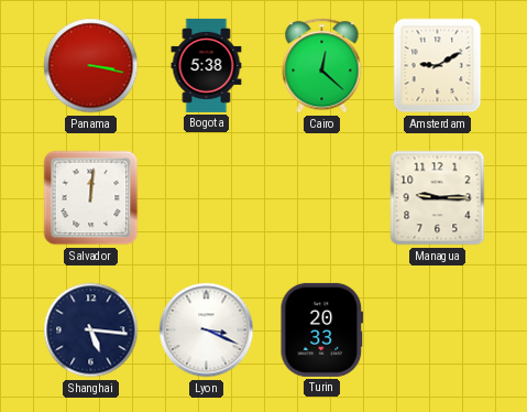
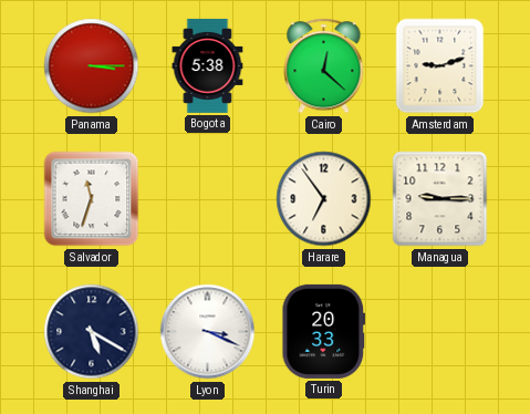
Panama: 3:17 -> 3:15 (92, 66)
Amsterdam: 9:10 -> 9:12 (440, 66)
Salvador: 12:01 -> 11:33 (92, 199)
Harare: none -> 6:54 (324, 199)
Shanghai: 5:16 -> 5:20 (92, 332)
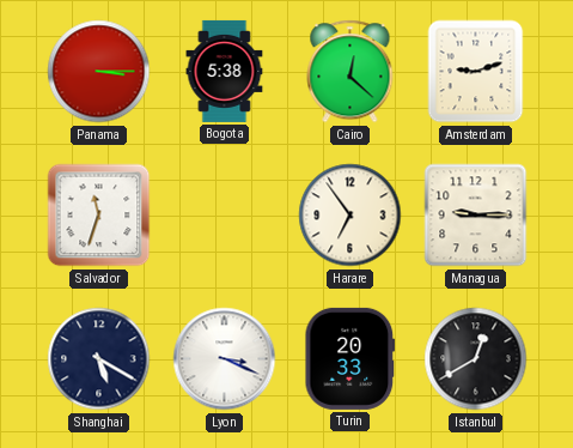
Istanbul: none -> 12:40 (476, 359)
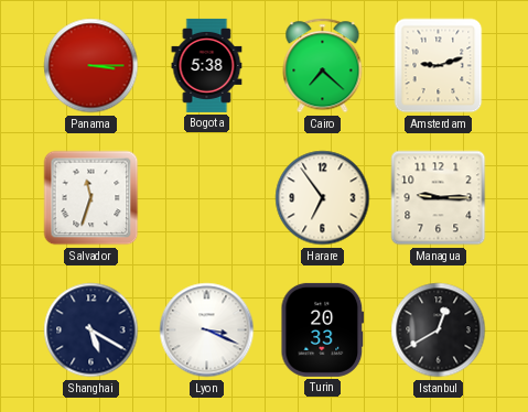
Cairo: 12:22 -> 7:22 (323, 66)
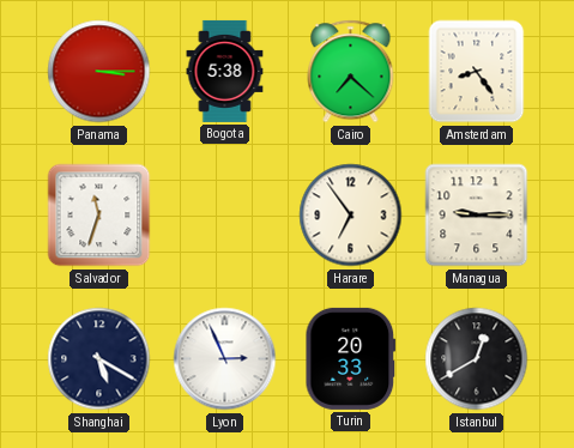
Amsterdam: 9:12 -> 8:24 (477, 72)
Lyon: 3:19 -> 2:56 (225, 359)
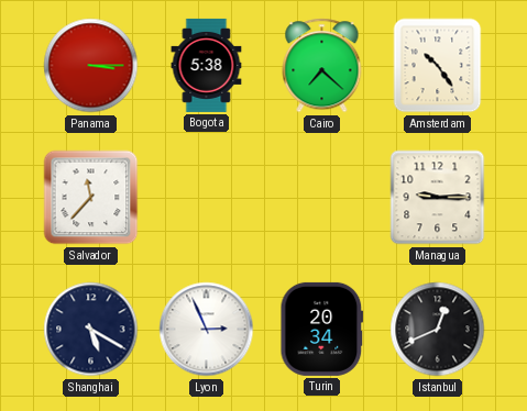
Amsterdam: 8:24 -> 10:24 (438, 66)
Salvador: 11:33 -> 11:37 (91, 198)
Harare: 6:54 -> none (351, 216)
Turin: 20:33 -> 20:34 (322, 329)
Istanbul: 12:40 -> 12:41 (438, 330)
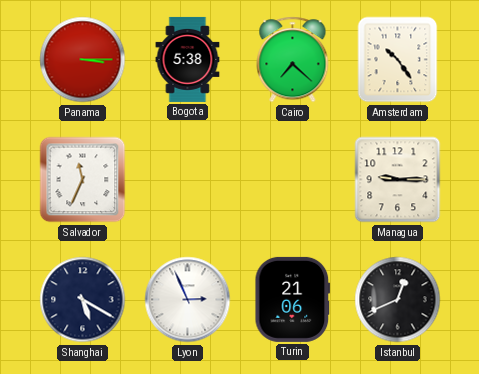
Salvador: 11:37 -> 11:34 (83, 180)
Turin: 20:34 -> 21:06 (293, 299)
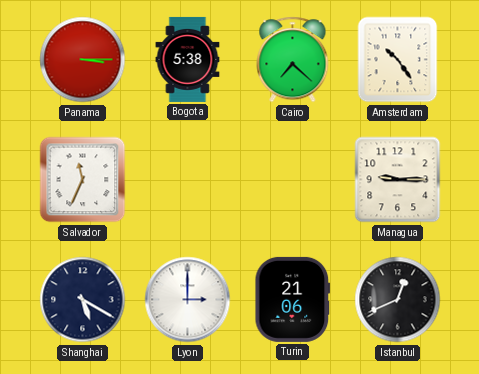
Lyon: 2:56 -> 3:00 (188, 300)
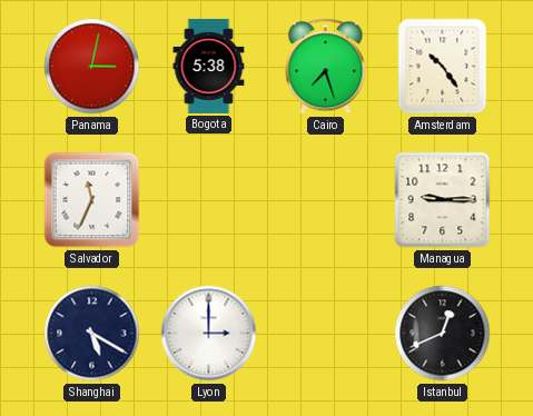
Panama: 3:15 -> 3:02 (92, 67)
Cairo: 7:22 -> 7:27 (326, 67)
Turin: 21:06 -> none (293, 299)
